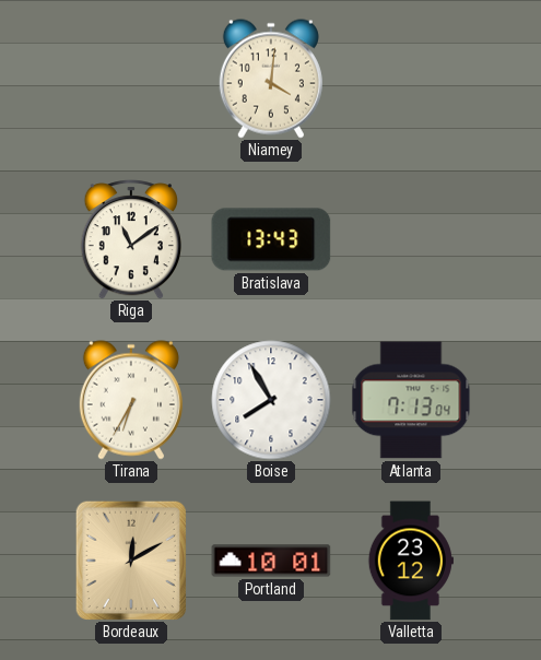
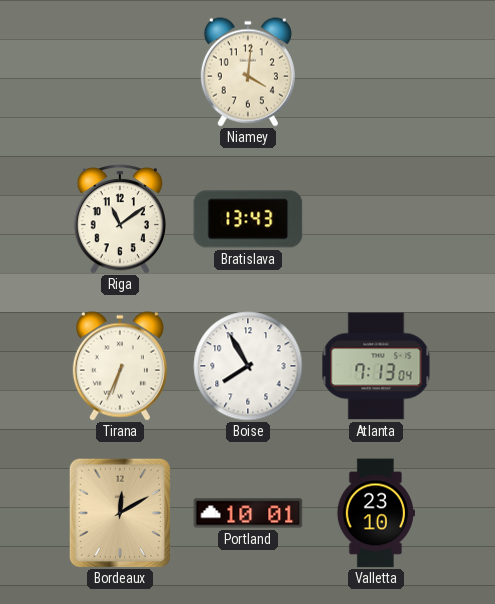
Tirana: 6:35 -> 6:34 (120, 366)
Valletta: 23:12 -> 23:10 (376, 513)
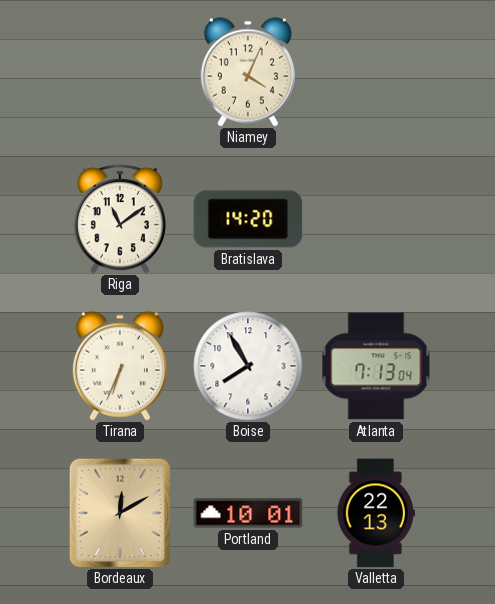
Niamey: 4:01 -> 4:04 (248, 72)
Bratislava: 13:43 -> 14:20 (248, 219)
Valletta: 23:10 -> 22:13 (376, 513)
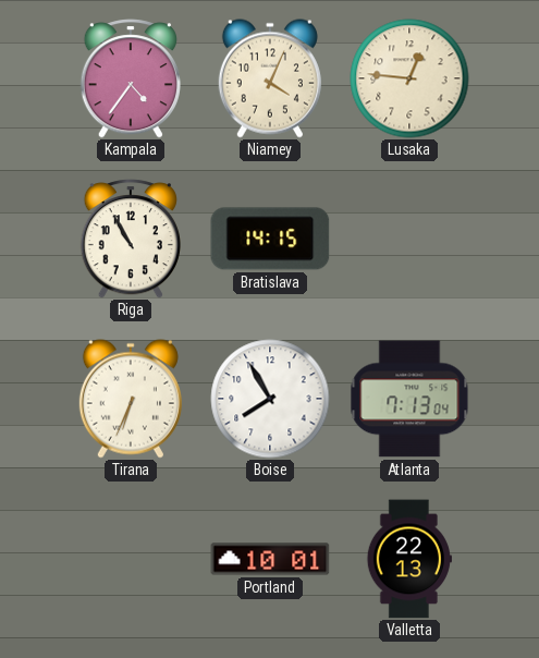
Kampala: none -> 4:36 (131, 78)
Lusaka: none -> 12:46 (409, 78)
Riga: 11:09 -> 10:55 (131, 239)
Bratislava: 14:20 -> 14:15 (270, 239)
Bordeaux: 12:10 -> none (120, 513)
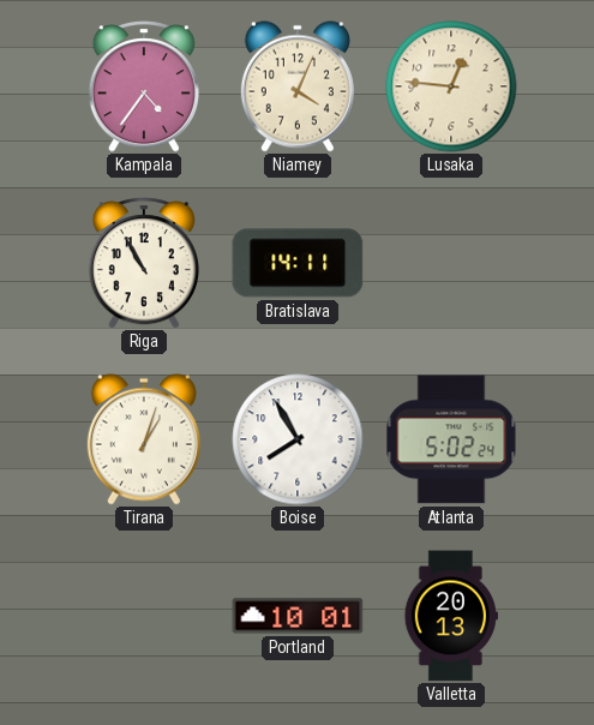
Bratislava: 14:15 -> 14:11 (298, 263)
Tirana: 6:34 -> 1:03 (144, 439)
Atlanta: 7:13 -> 5:02 (451, 439)
Valletta: 22:13 -> 20:13 (451, 616)
